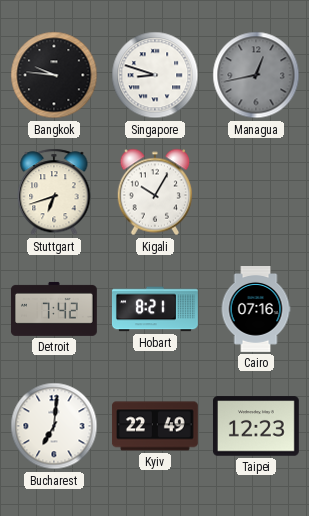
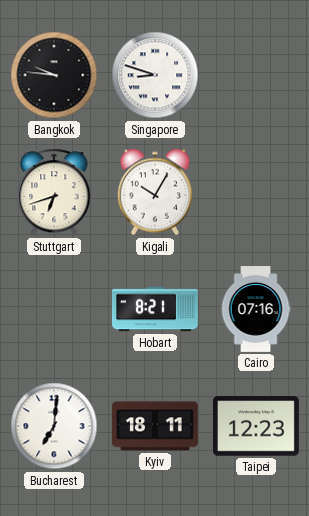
Managua: 12:43 -> none (256, 75)
Detroit: 7:42 -> none (54, 309)
Kyiv: 22:49 -> 18:11 (155, 426)
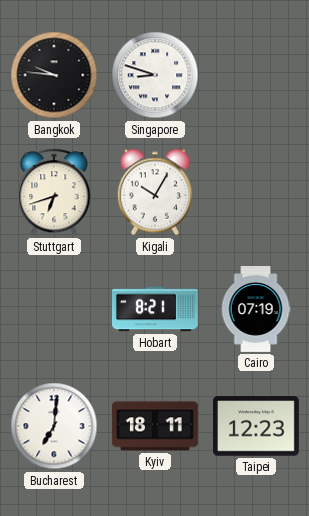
Cairo: 07:16 -> 07:19 (256, 310)
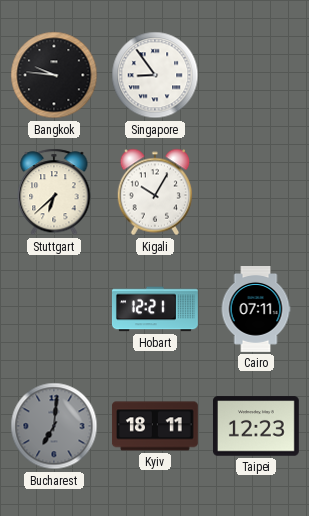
Singapore: 8:48 -> 8:54 (155, 75)
Stuttgart: 6:42 -> 6:38 (54, 192)
Hobart: 8:21 -> 12:21 (155, 309)
Cairo: 07:19 -> 07:11 (256, 310)
Bucharest dial: white -> grey (54, 426)
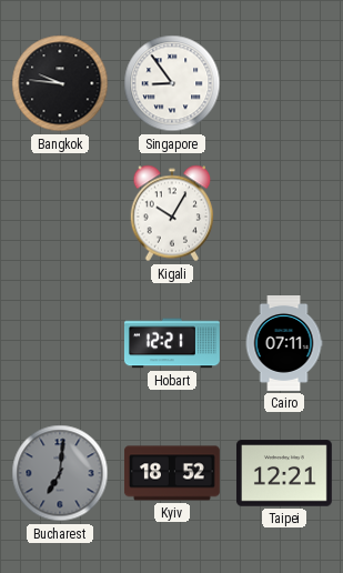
Stuttgart: 6:38 -> none (54, 192)
Kyiv: 18:11 -> 18:52 (172, 473)
Taipei: 12:23 -> 12:21 (284, 473)
